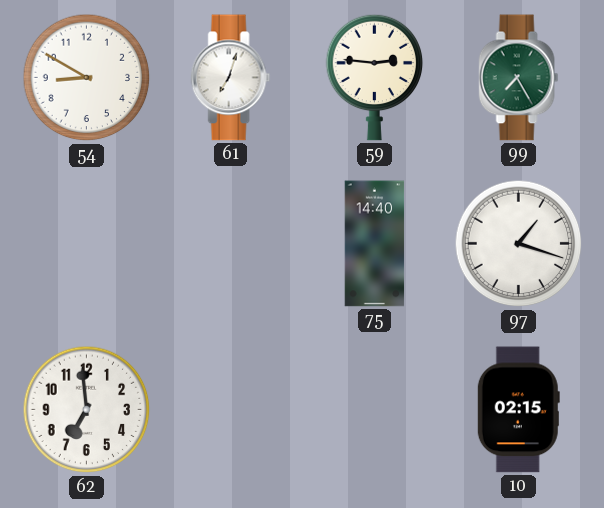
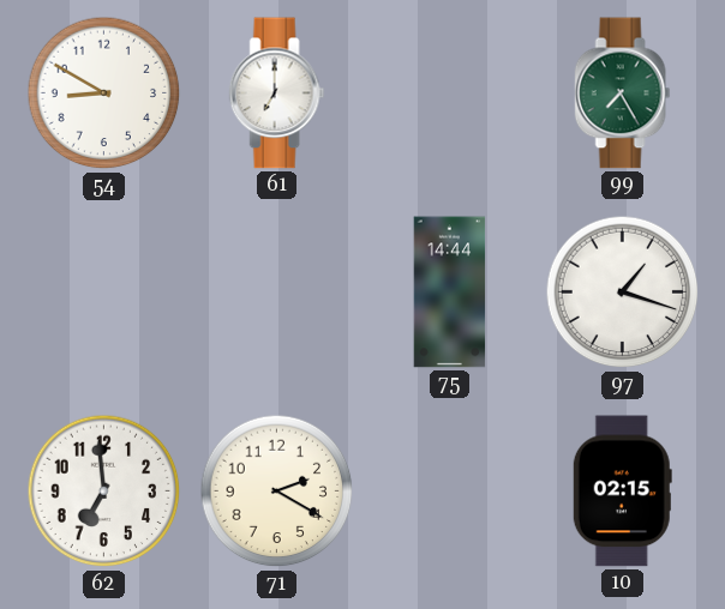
61: 7:03 -> 7:00 (277, 94)
59: 2:46 -> none (375, 77)
75: 14:40 -> 14:44 (450, 293)
71: none -> 2:20 (277, 492)
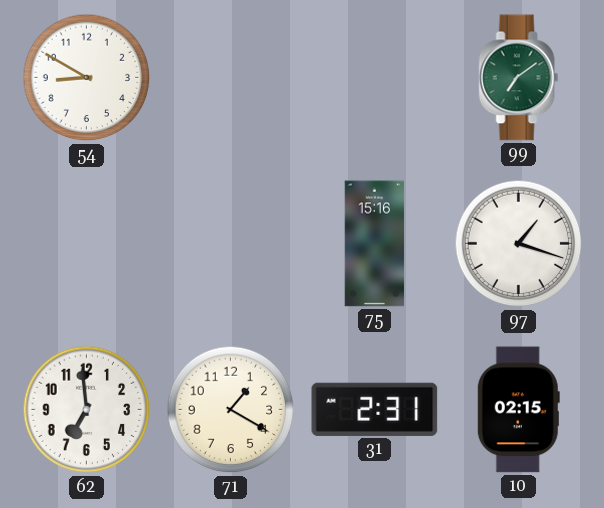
61: 7:00 -> none (277, 94)
99: 7:25 -> 7:09 (519, 78)
75: 14:44 -> 15:16 (375, 244)
71: 2:20 -> 1:20 (231, 410)
31: none -> 2:31 (375, 409)
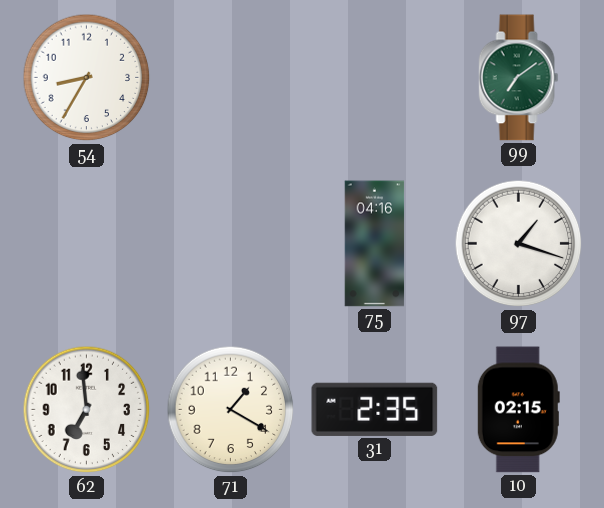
54: 8:50 -> 8:35 (87, 78)
75: 15:16 -> 04:16 (375, 244)
31: 2:31 -> 2:35 (375, 409)
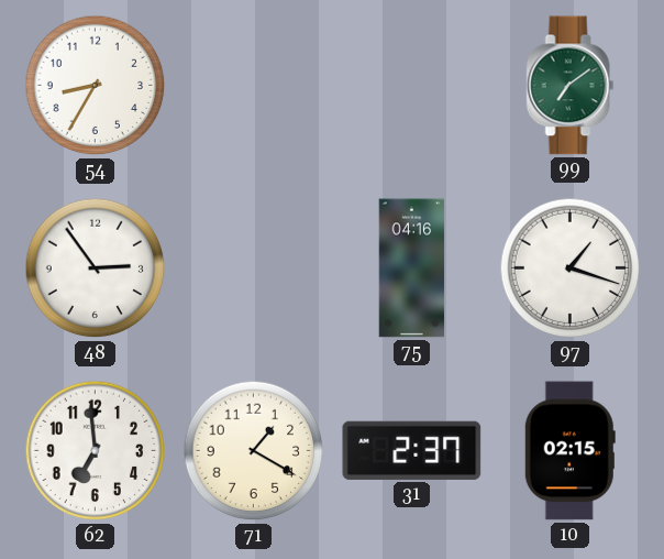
48: none -> 2:54 (96, 268)
31: 2:35 -> 2:37 (412, 450)
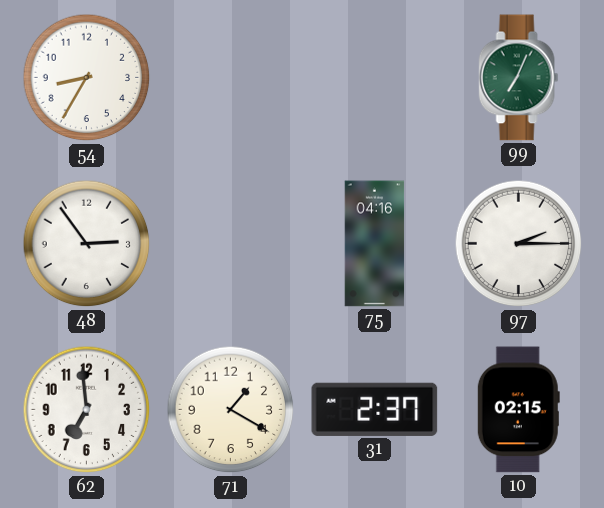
99: 7:09 -> 7:04 (519, 78)
97: 1:18 -> 2:15 (519, 244)
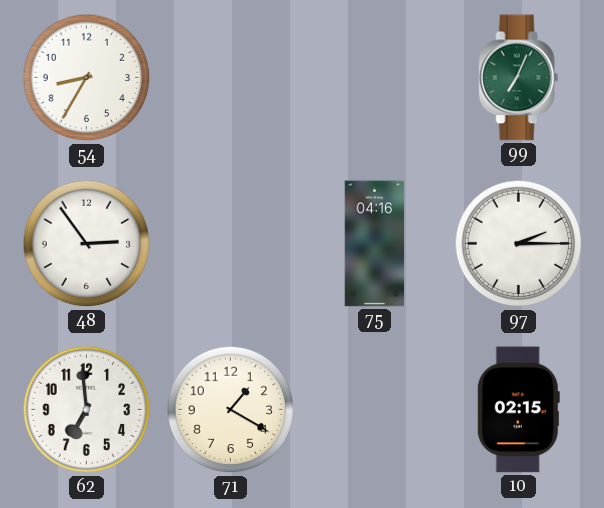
31: 2:37 -> none (375, 409)
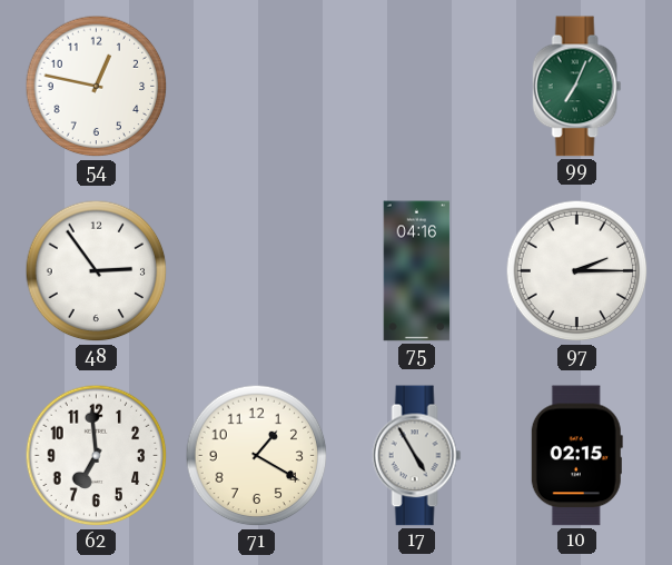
54: 8:35 -> 12:47 (97, 87)
17: none -> 4:55 (417, 456)
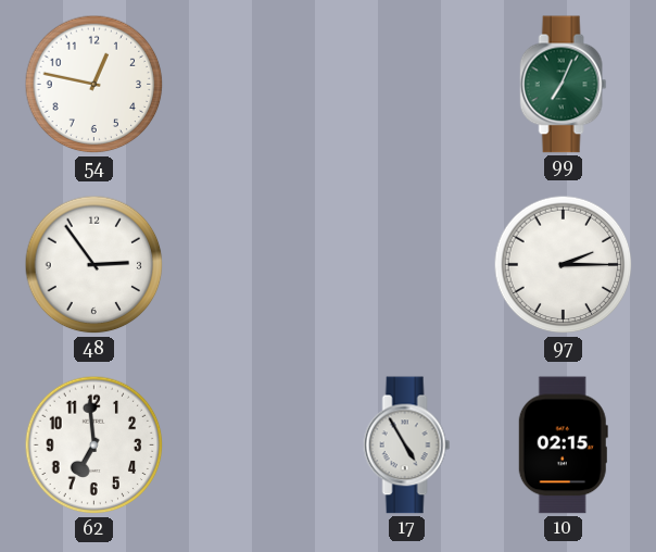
75: 04:16 -> none (417, 271)
71: 1:20 -> none (257, 456)
